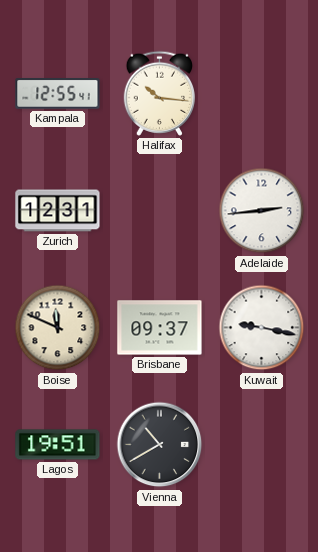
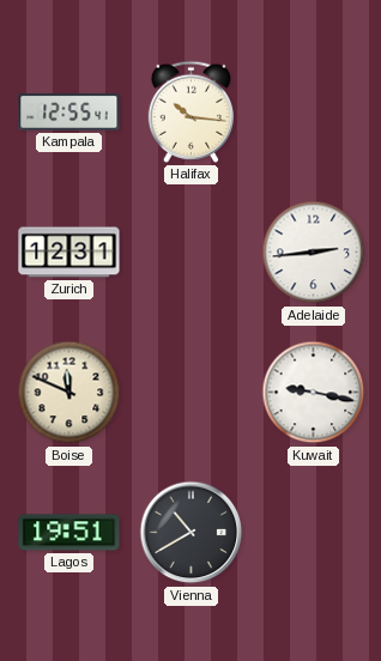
Brisbane: 09:37 -> none (160, 328)
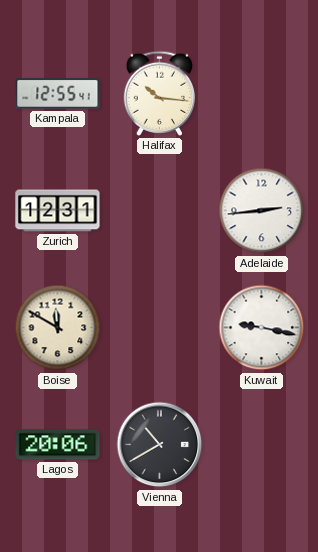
Boise: 11:49 -> 11:50 (58, 328)
Lagos: 19:51 -> 20:06 (58, 445)
